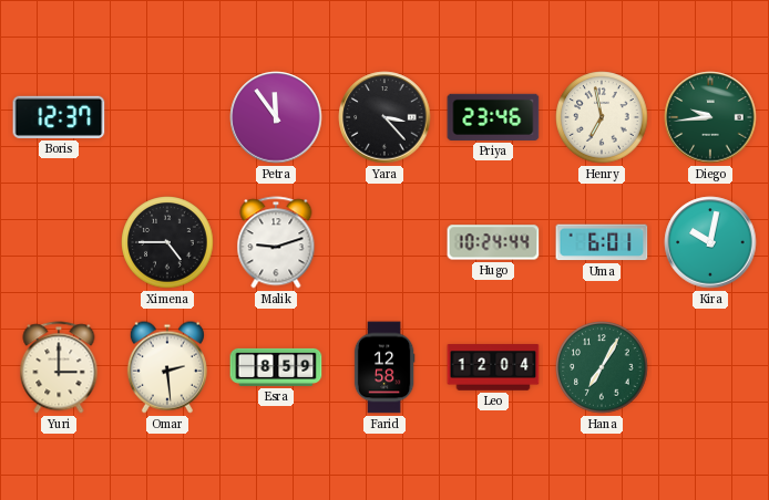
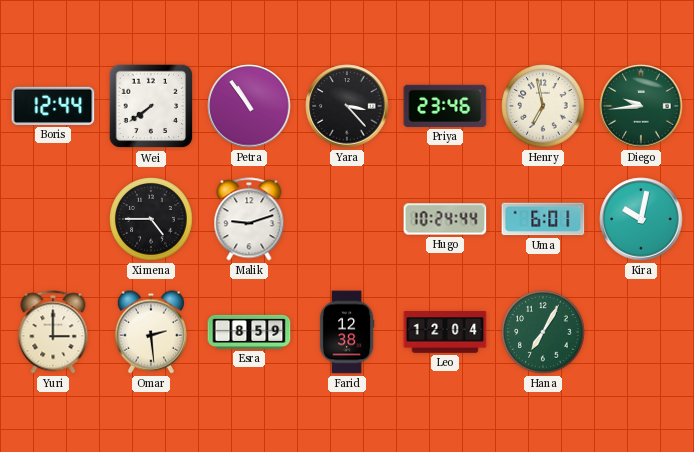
Boris: 12:37 -> 12:44 (53, 106)
Wei: none -> 7:39 (151, 106)
Petra: 11:54 -> 10:54 (249, 106)
Farid: 12:58 -> 12:38 (347, 332)
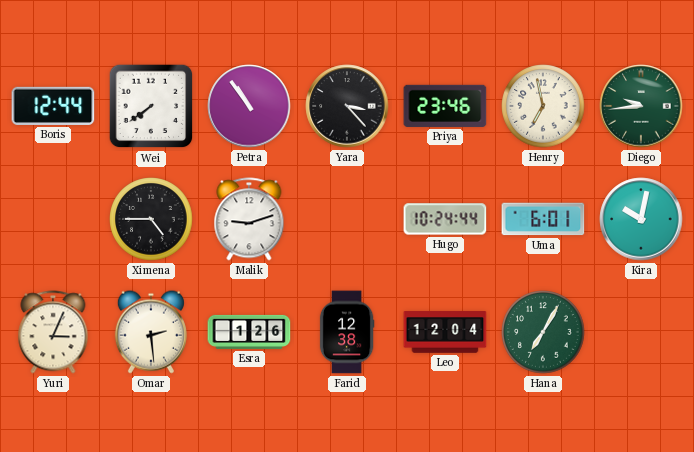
Yuri: 3:00 -> 3:04 (53, 332)
Esra: 8:59 -> 1:26 (249, 332)
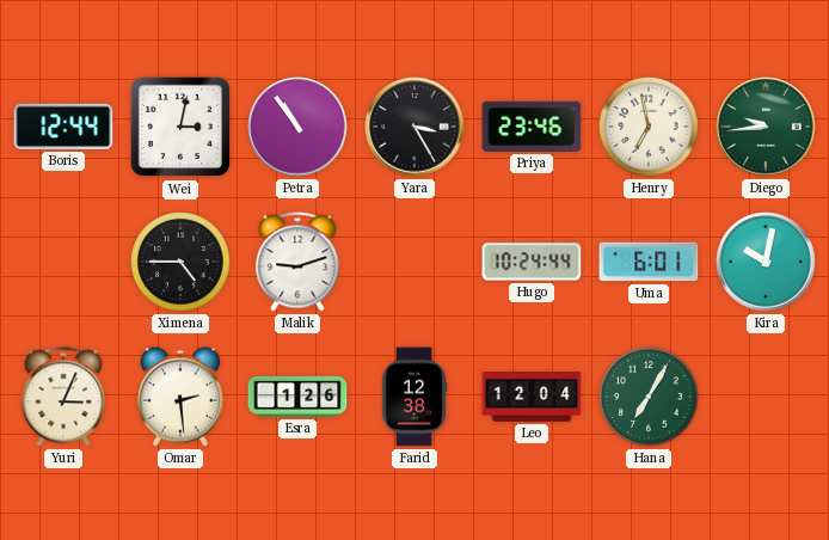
Wei: 7:39 -> 3:02 (180, 127)
Yara: 3:23 -> 3:25 (414, 127)
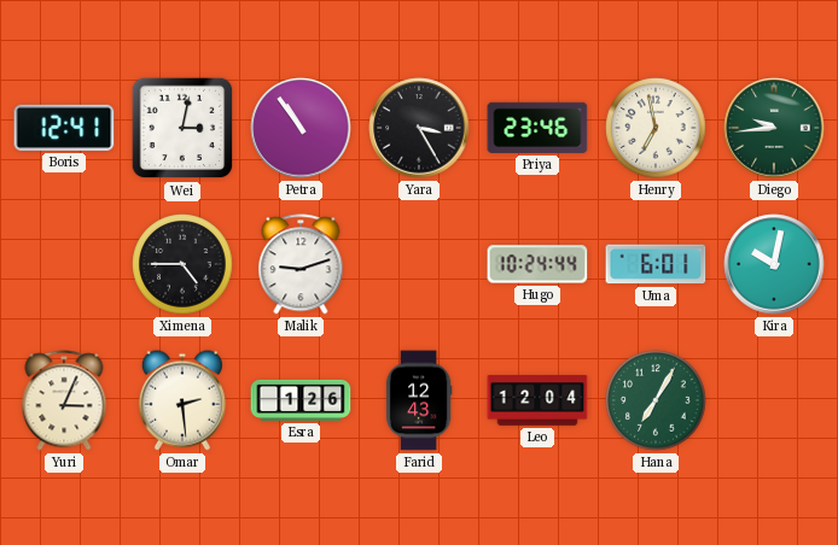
Boris: 12:44 -> 12:41 (64, 128)
Farid: 12:38 -> 12:43 (419, 400)
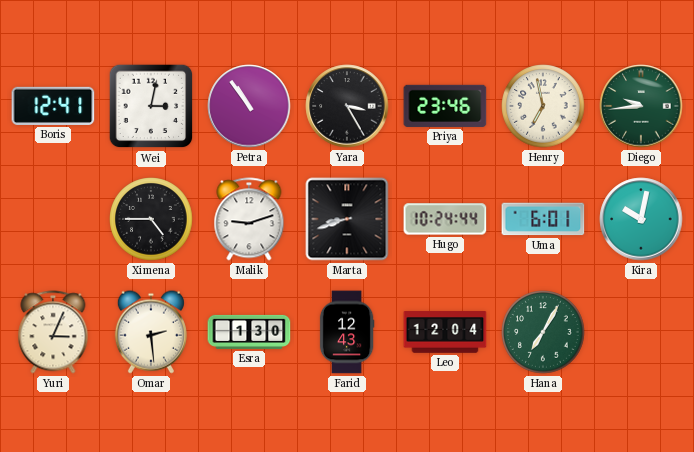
Marta: none -> 8:42 (347, 219)
Esra: 1:26 -> 1:30 (249, 332)
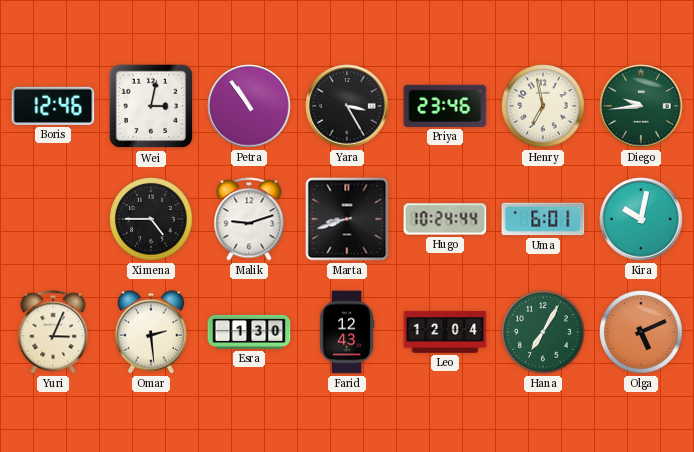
Boris: 12:41 -> 12:46 (53, 106)
Olga: none -> 5:11 (641, 332)
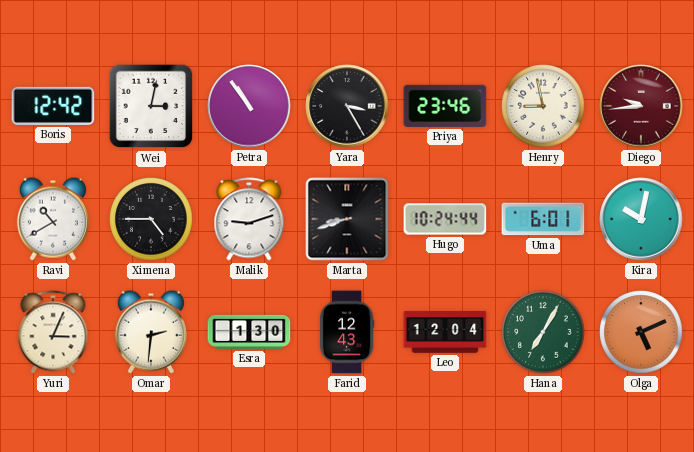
Boris: 12:46 -> 12:42 (53, 106)
Henry: 6:58 -> 8:58 (543, 106)
Diego dial: green -> burgundy (641, 106)
Ravi: none -> 10:40 (53, 219)
Omar: 2:29 -> 2:31 (151, 332)
